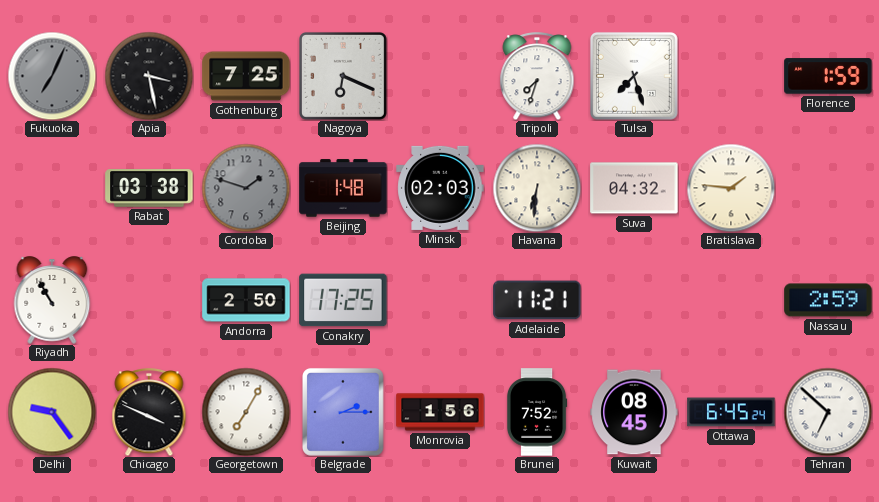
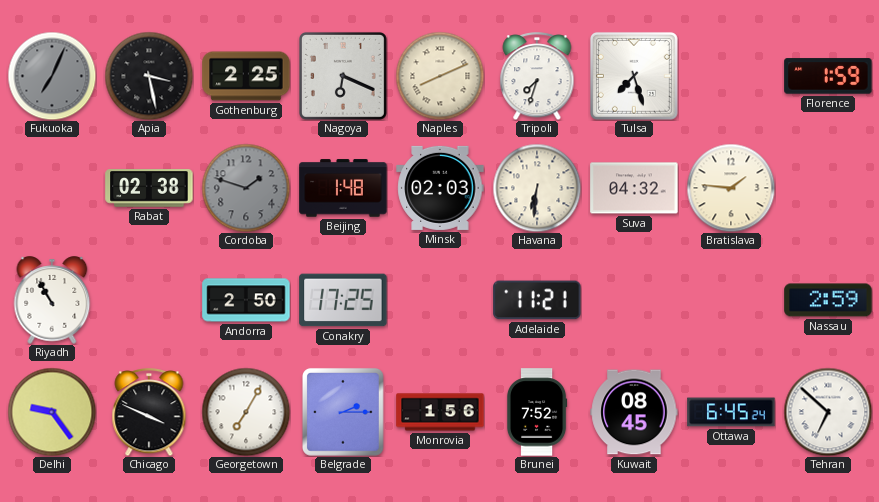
Gothenburg: 7:25 -> 2:25 (246, 76)
Naples: none -> 8:11 (440, 76)
Rabat: 03:38 -> 02:38 (149, 188)
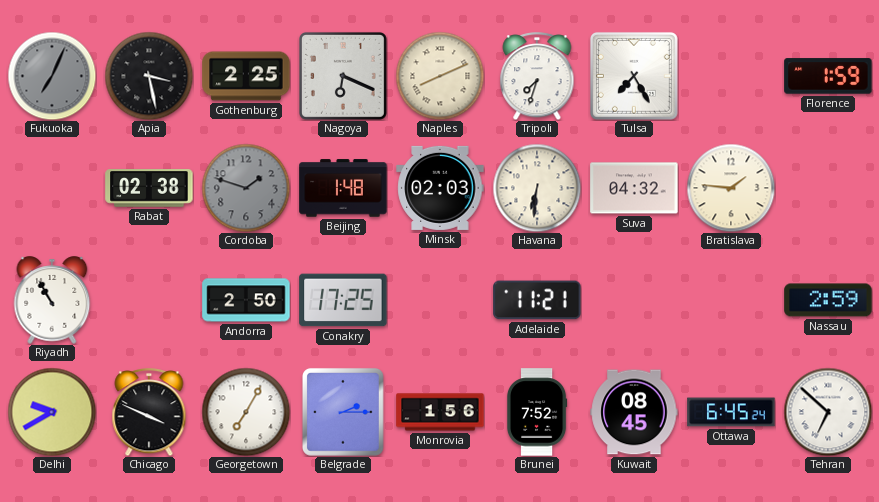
Tulsa: 7:27 -> 7:25 (634, 76)
Delhi: 9:24 -> 9:40 (52, 412)
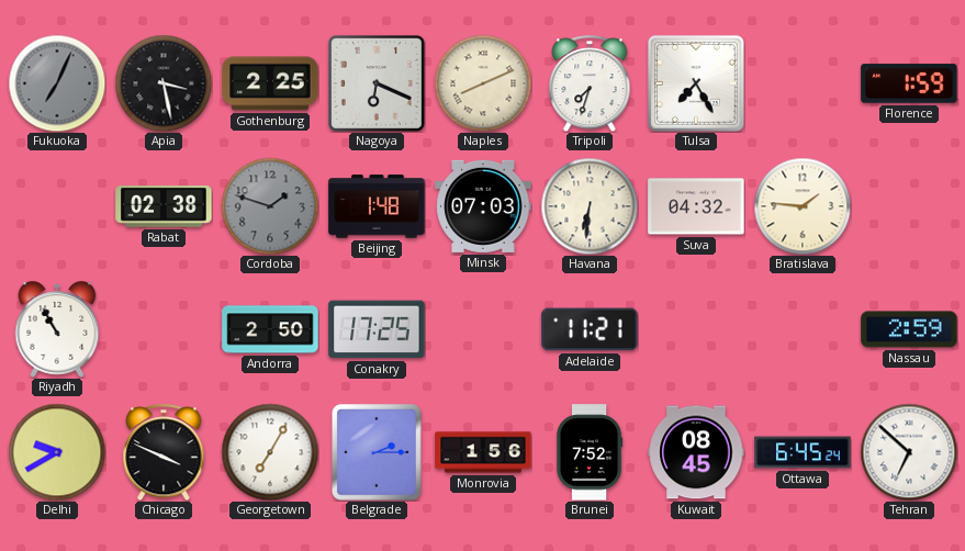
Minsk: 02:03 -> 07:03 (483, 206)
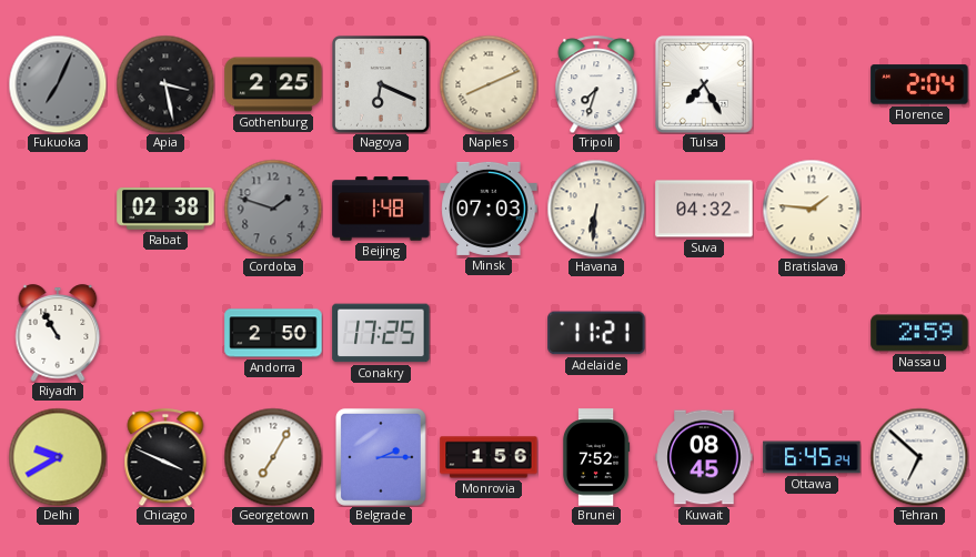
Florence: 1:59 -> 2:04 (919, 84)
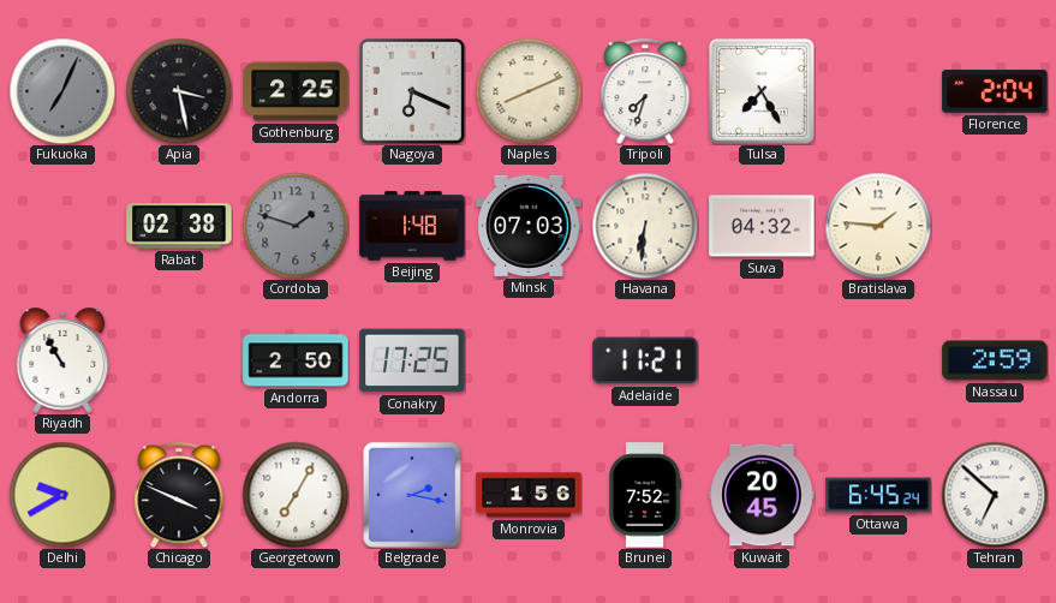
Belgrade: 2:15 -> 2:17 (412, 495)
Kuwait: 08:45 -> 20:45 (762, 495)
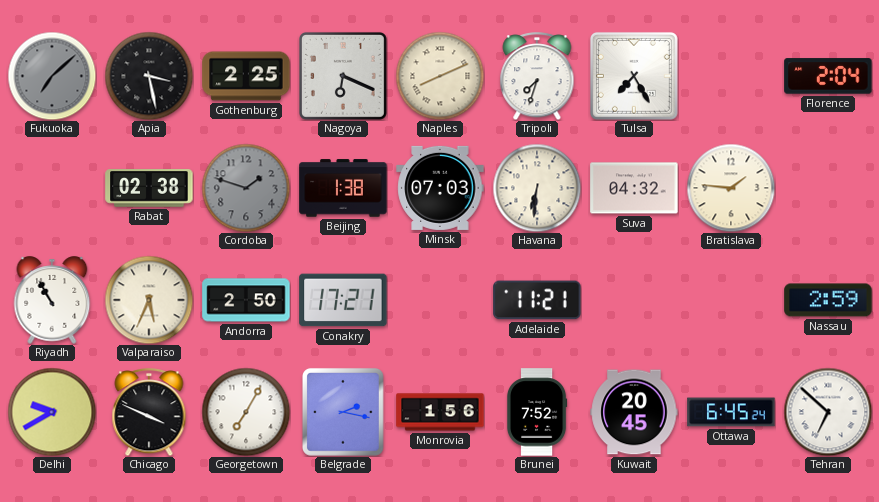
Fukuoka: 7:04 -> 7:08 (52, 76)
Beijing: 1:48 -> 1:38 (343, 188)
Valparaiso: none -> 5:34 (149, 300)
Conakry: 17:25 -> 17:21 (343, 300)
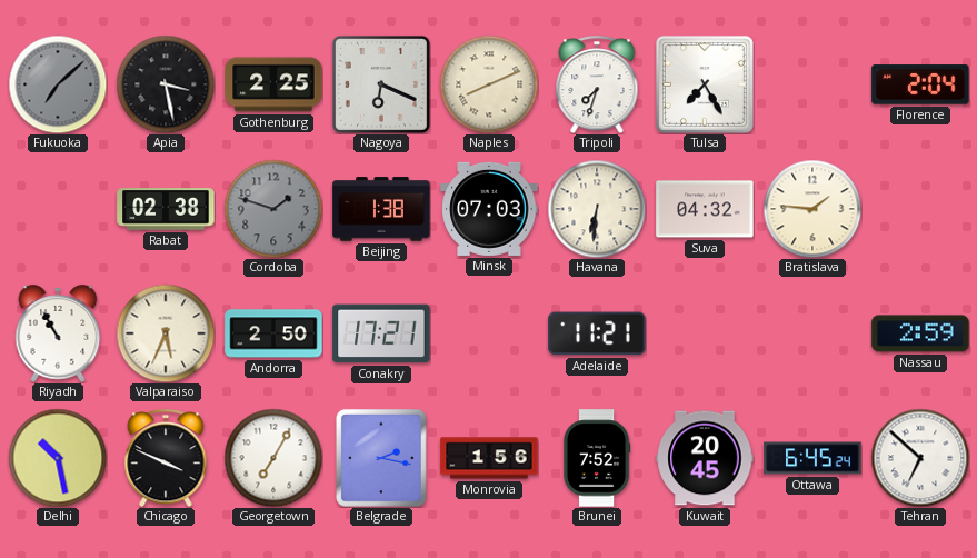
Delhi: 9:40 -> 10:28 (58, 458)
